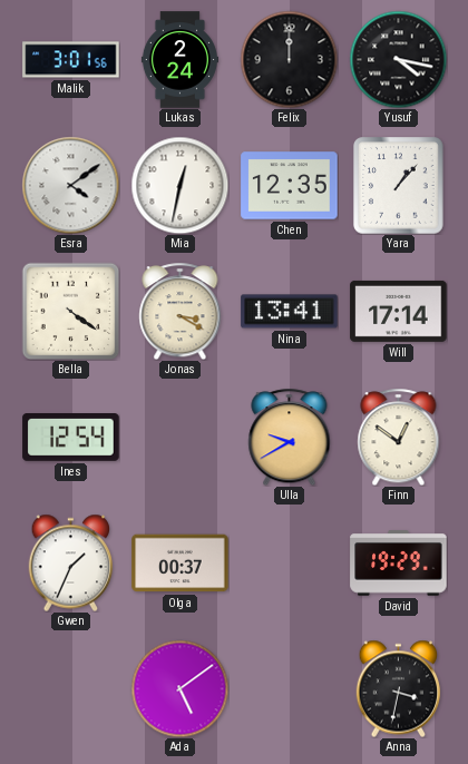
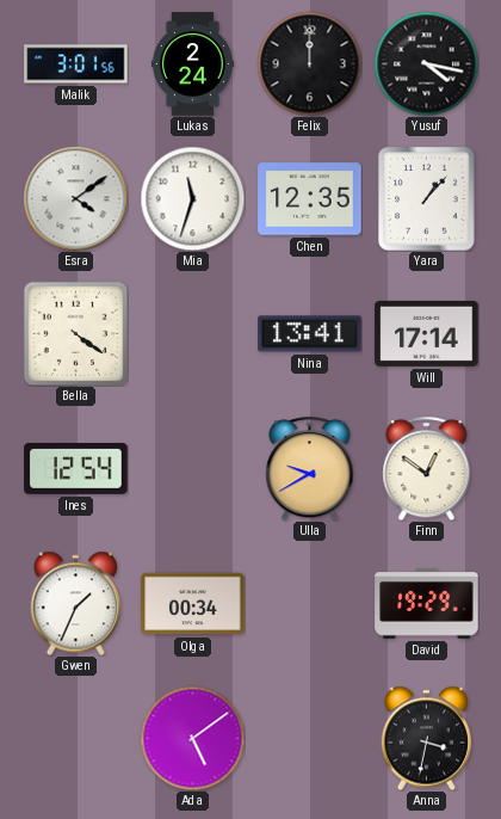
Mia: 12:32 -> 11:33 (192, 198)
Jonas: 3:20 -> none (181, 311)
Olga: 00:37 -> 00:34 (193, 604)
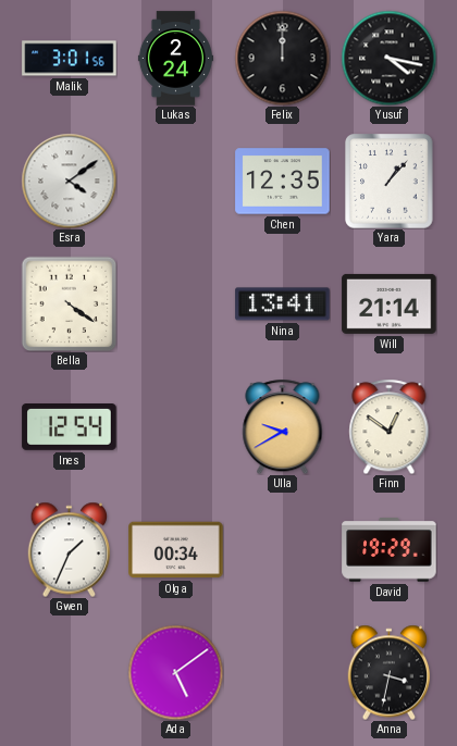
Mia: 11:33 -> none (192, 198)
Will: 17:14 -> 21:14 (390, 303)
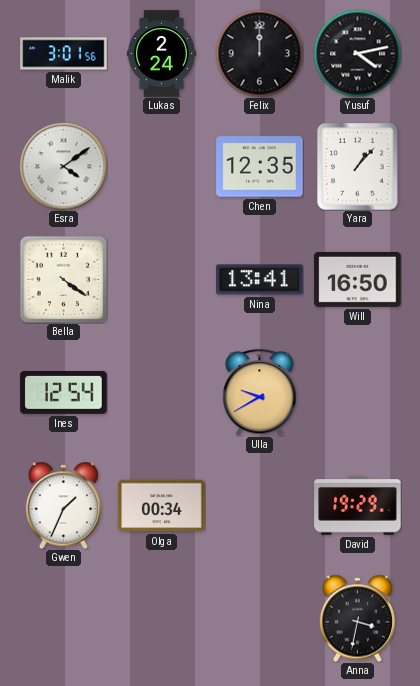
Yusuf: 4:17 -> 4:13 (357, 53)
Will: 21:14 -> 16:50 (358, 279)
Finn: 12:51 -> none (390, 426)
Ada: 5:09 -> none (175, 672)
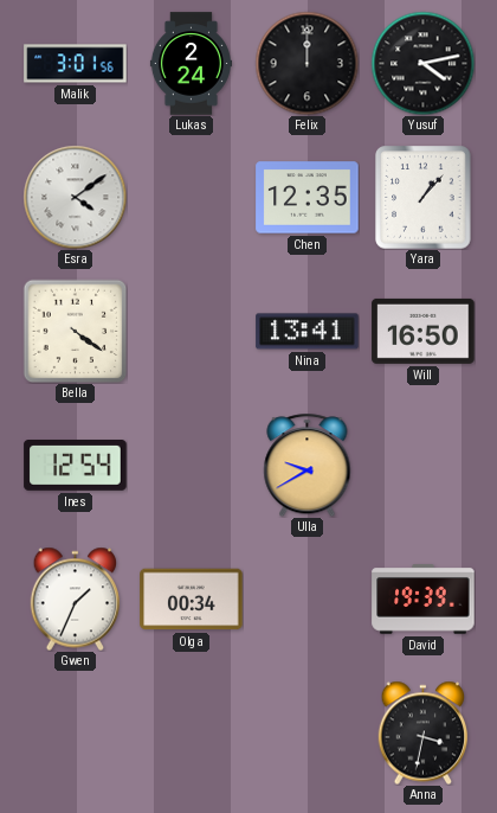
David: 19:29 -> 19:39 (424, 600)
